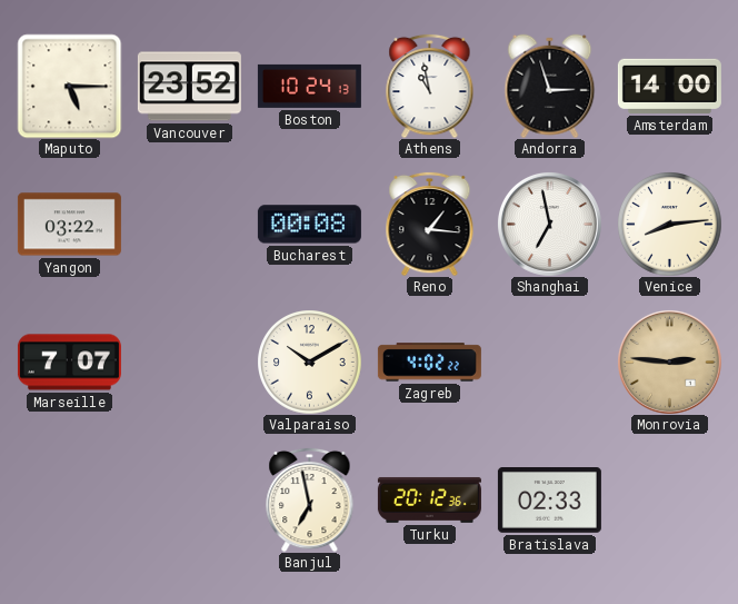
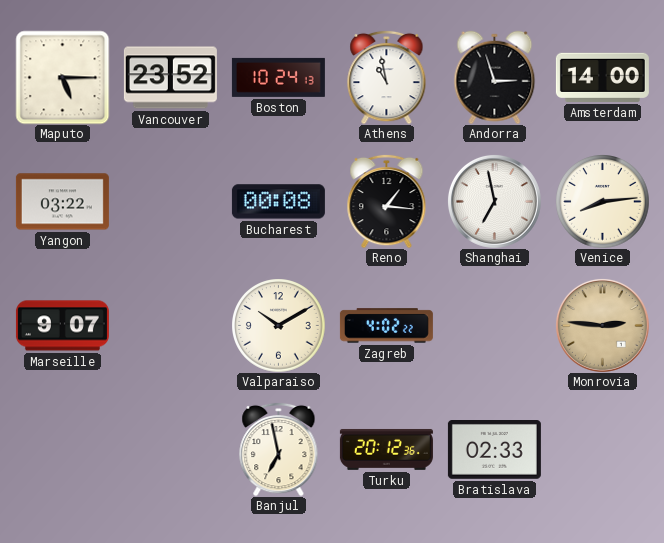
Marseille: 7:07 -> 9:07 (62, 326)
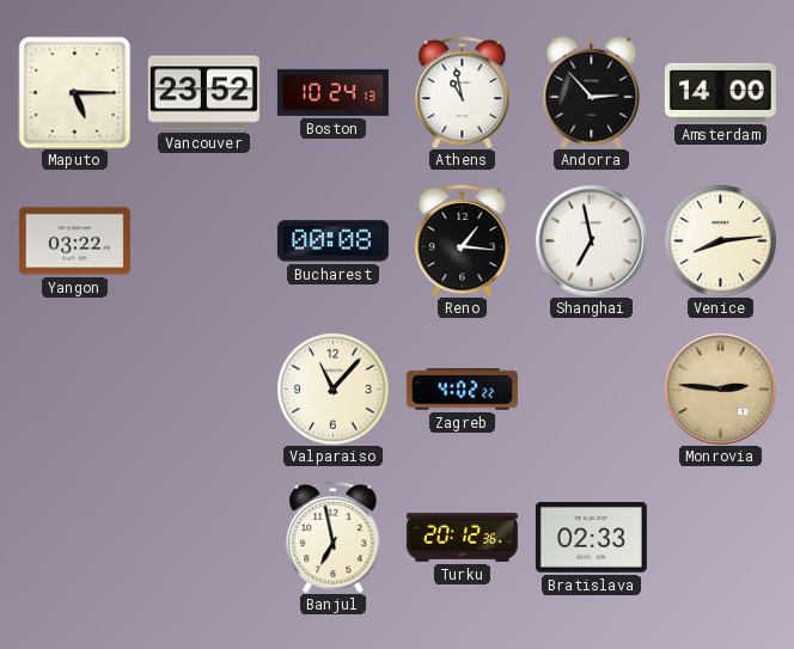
Andorra: 2:57 -> 2:53 (592, 92)
Marseille: 9:07 -> none (62, 326)
Valparaiso: 10:10 -> 11:07 (332, 388)
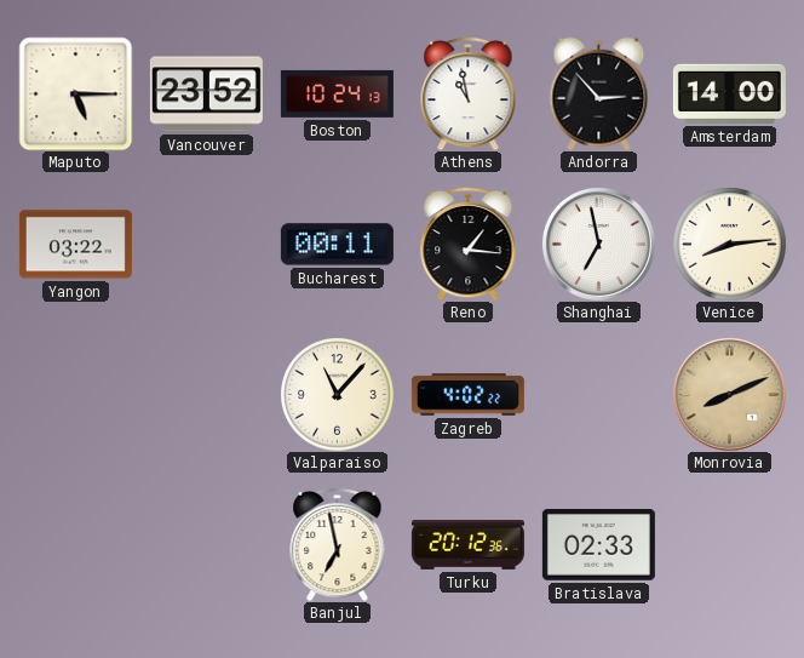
Bucharest: 00:08 -> 00:11 (337, 245)
Monrovia: 2:46 -> 8:11 (729, 394)
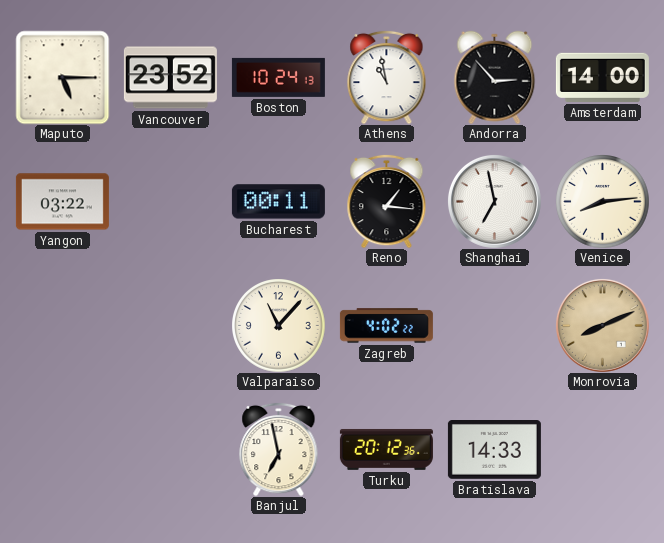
Bratislava: 02:33 -> 14:33 (494, 450)
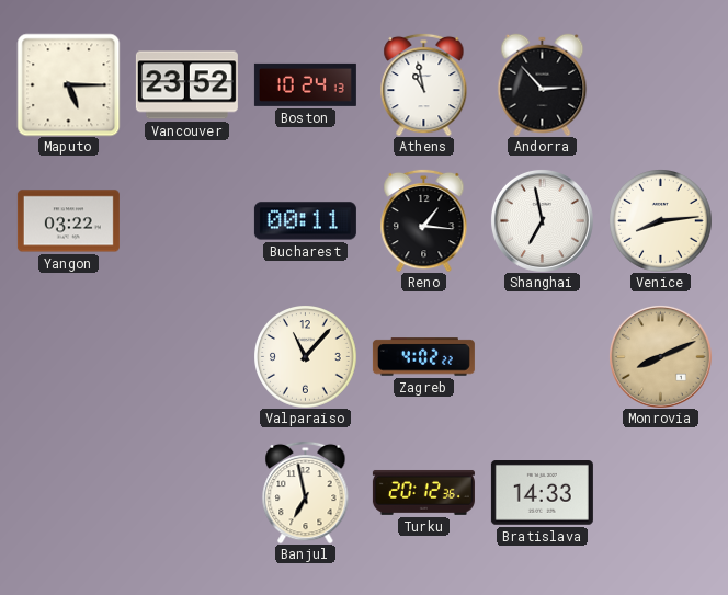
Amsterdam: 14:00 -> none (602, 77)
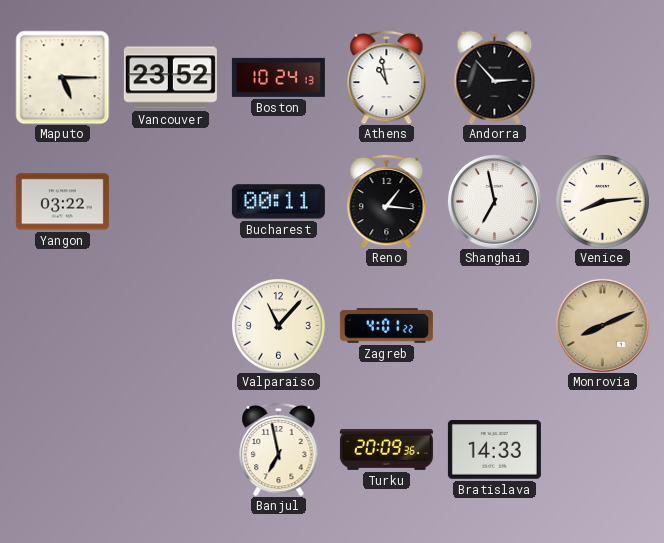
Zagreb: 4:02 -> 4:01 (386, 326)
Turku: 20:12 -> 20:09 (386, 449)
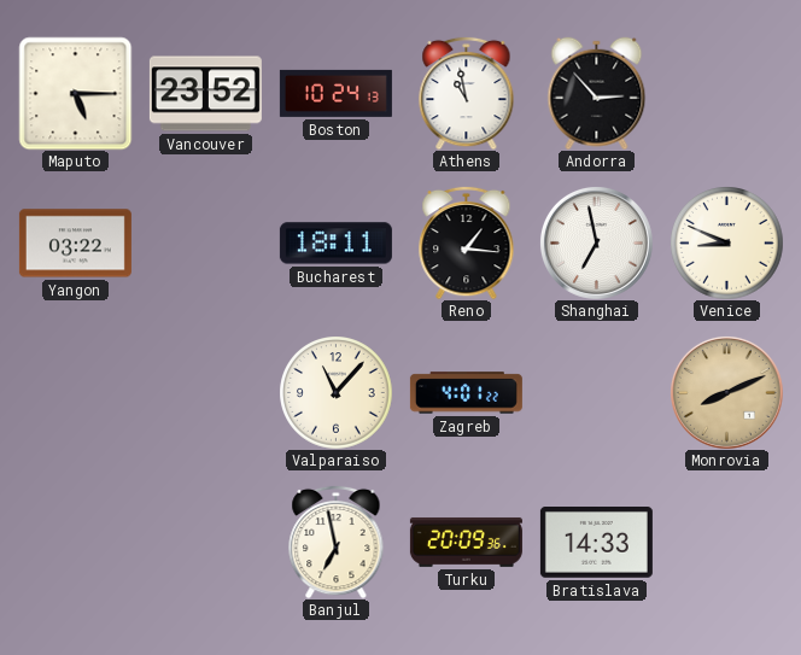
Bucharest: 00:11 -> 18:11 (335, 244)
Venice: 8:14 -> 8:49 (726, 242)
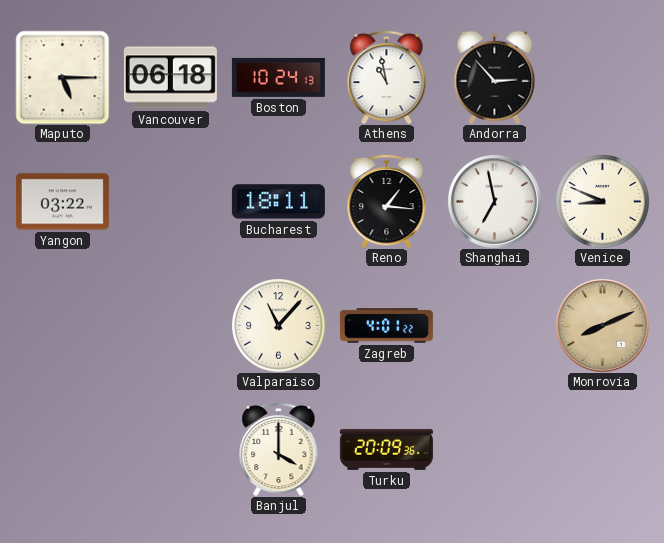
Vancouver: 23:52 -> 06:18 (170, 78)
Banjul: 6:58 -> 4:00 (279, 449)
Bratislava: 14:33 -> none (596, 543)
